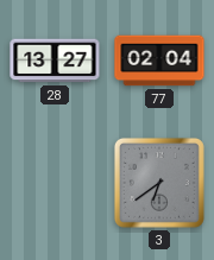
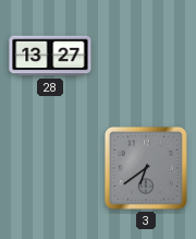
77: 02:04 -> none (159, 61)
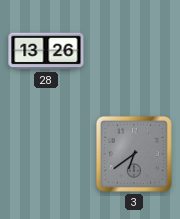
28: 13:27 -> 13:26 (46, 51)
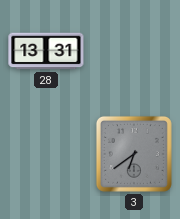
28: 13:26 -> 13:31 (46, 51)
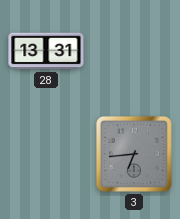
3: 6:39 -> 6:44 (134, 154)
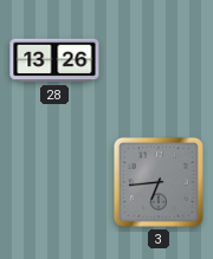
28: 13:31 -> 13:26 (54, 60)
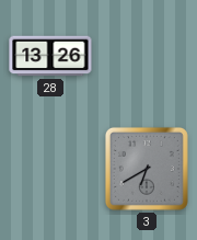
3: 6:44 -> 6:40 (147, 169)
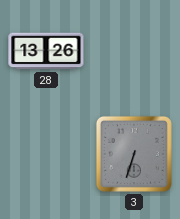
3: 6:40 -> 6:33 (134, 154)
